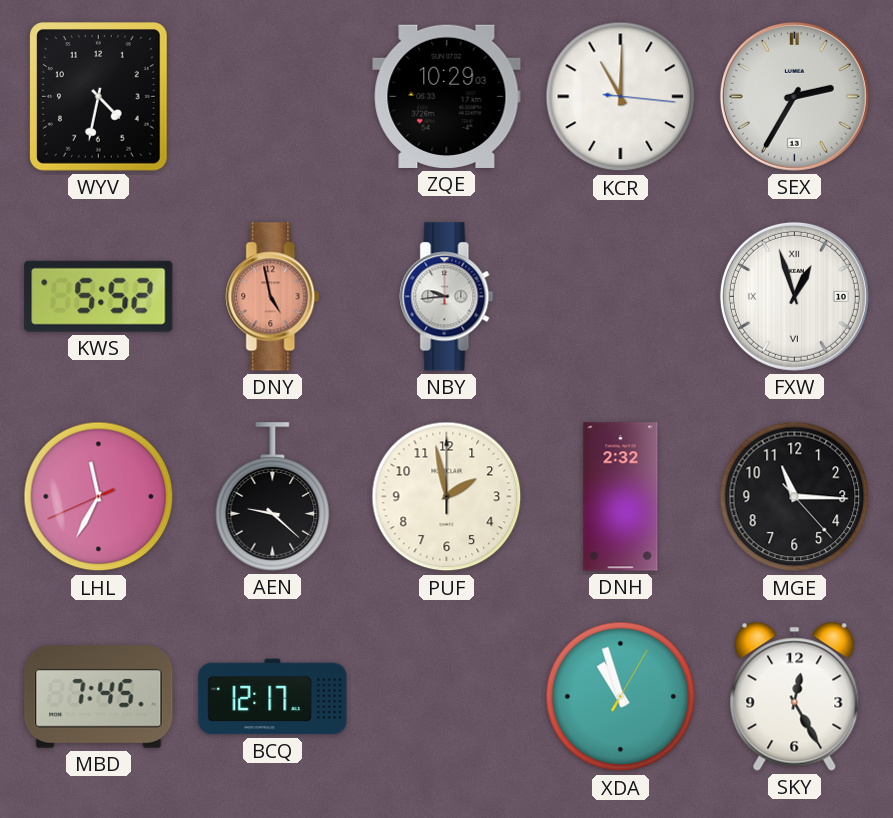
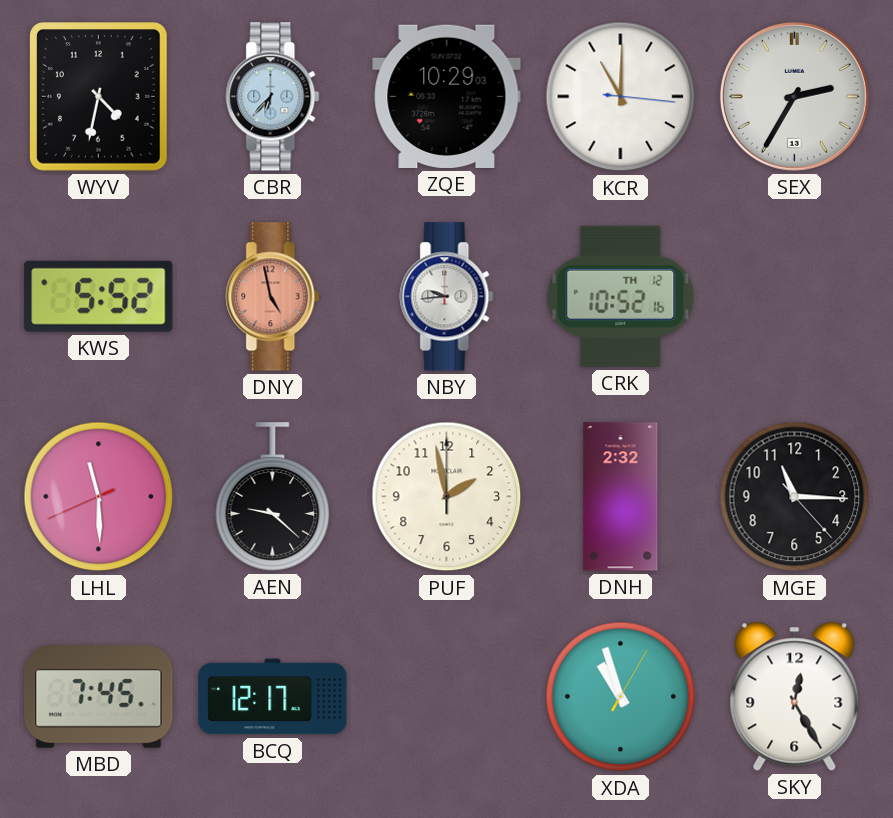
CBR: none -> 6:37 (273, 97)
CRK: none -> 10:52 (621, 296)
FXW: 12:57 -> none (794, 296)
LHL: 11:34 -> 11:29 (99, 497)
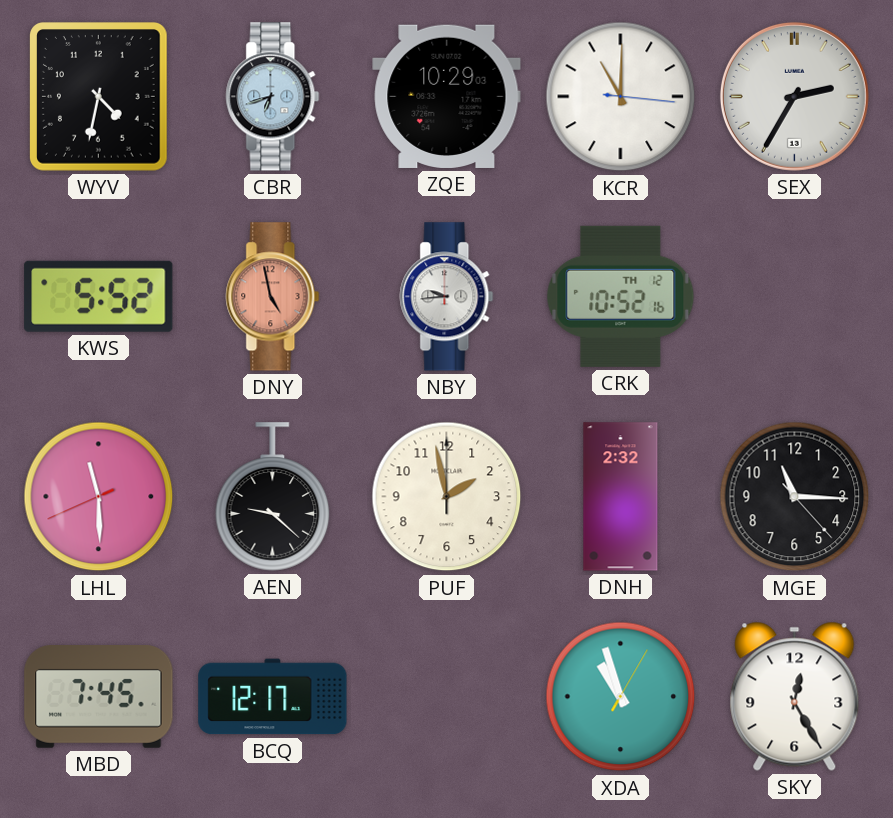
CBR: 6:37 -> 6:42 (273, 97)
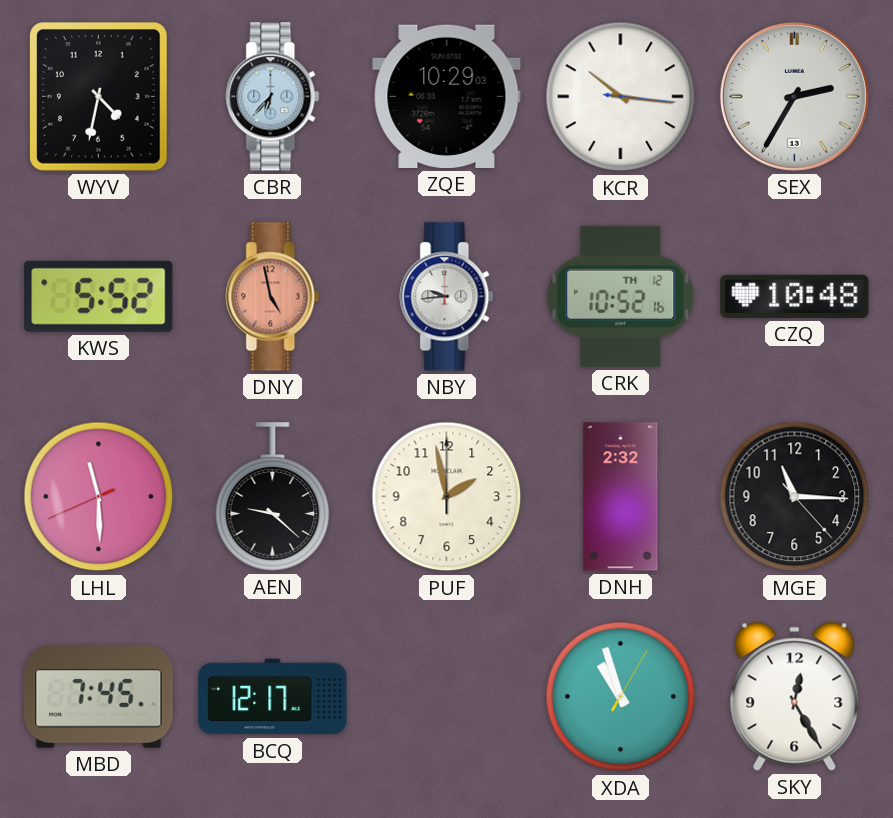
CBR: 6:42 -> 6:37 (273, 97)
KCR: 11:00 -> 10:16 (621, 97)
CZQ: none -> 10:48 (795, 296)
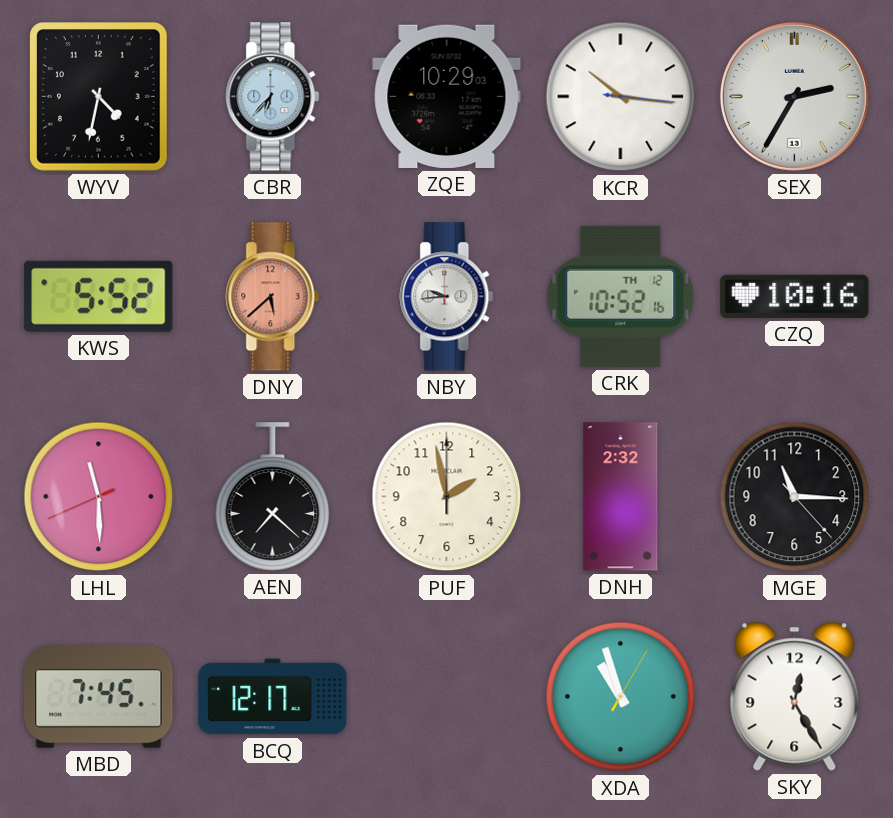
DNY: 4:58 -> 5:38 (273, 297)
CZQ: 10:48 -> 10:16 (795, 296)
AEN: 9:22 -> 7:22 (273, 497)
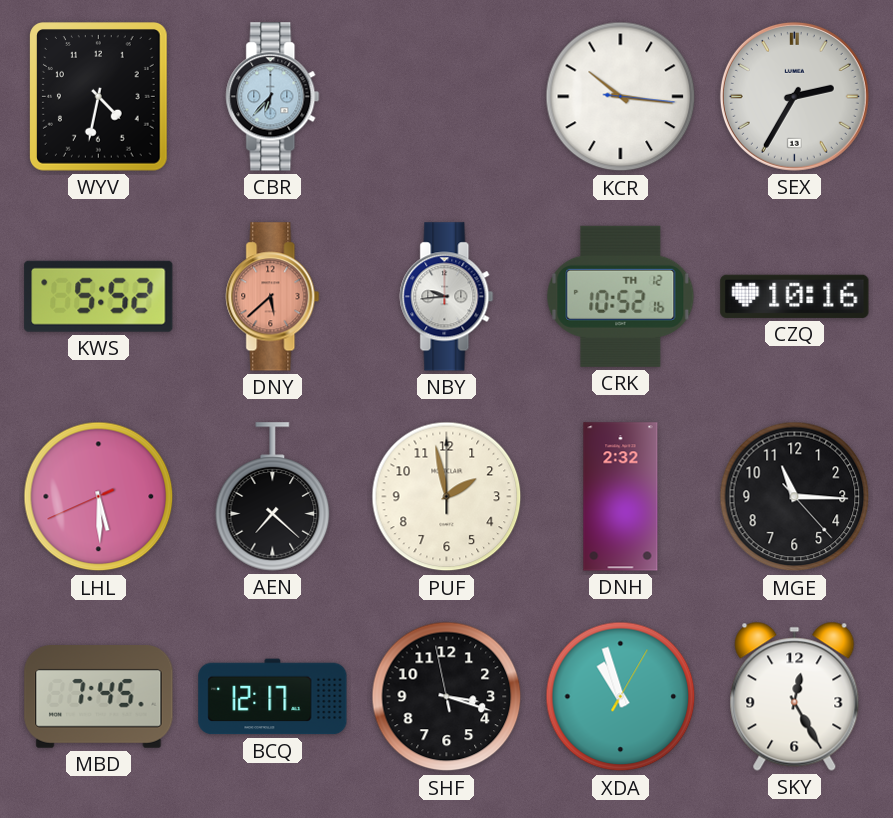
ZQE: 10:29 -> none (447, 96)
LHL: 11:29 -> 5:29 (99, 497)
SHF: none -> 3:17 (447, 697)
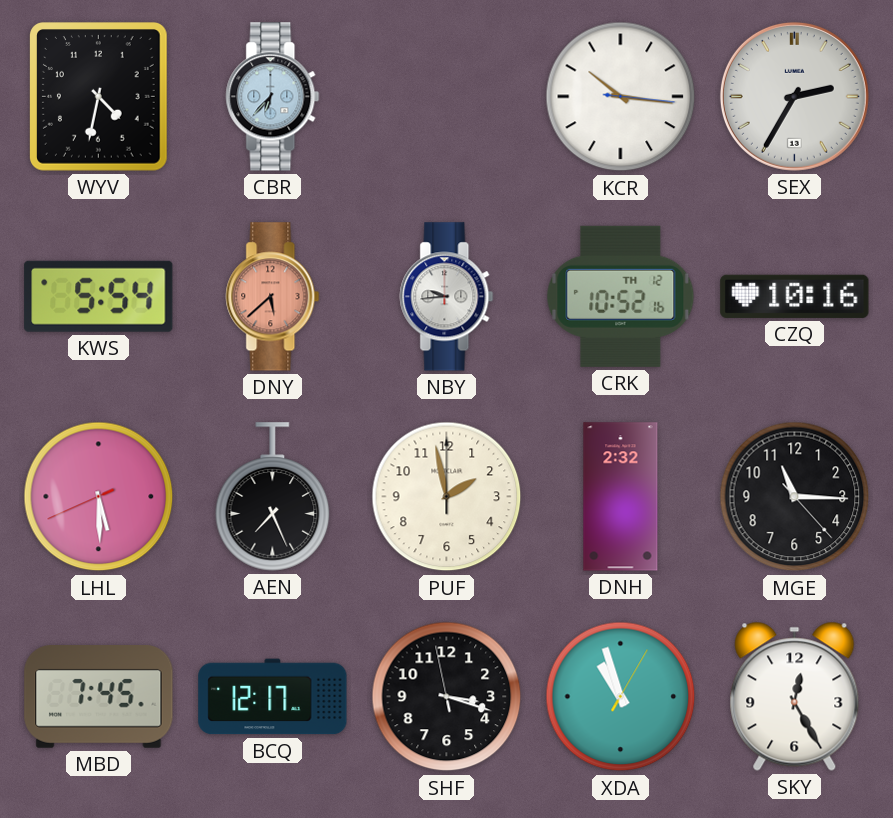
KWS: 5:52 -> 5:54 (99, 296)
AEN: 7:22 -> 7:26 (273, 497)
